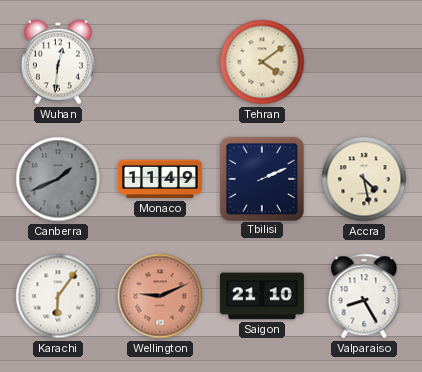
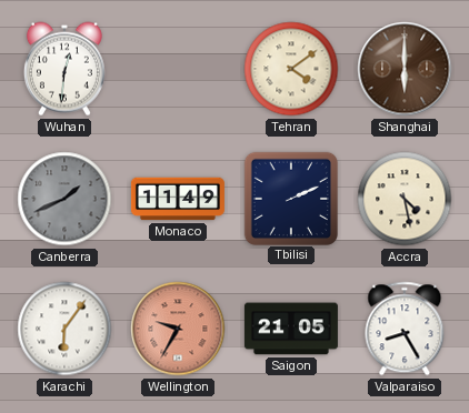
Shanghai: none -> 6:00 (405, 69)
Wellington: 9:11 -> 9:35 (178, 329)
Saigon: 21:10 -> 21:05 (291, 329)
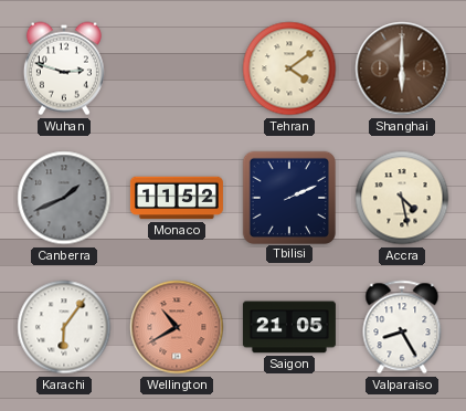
Wuhan: 12:31 -> 2:48 (64, 68)
Monaco: 11:49 -> 11:52 (177, 198)
Wellington: 9:35 -> 10:40 (177, 327)
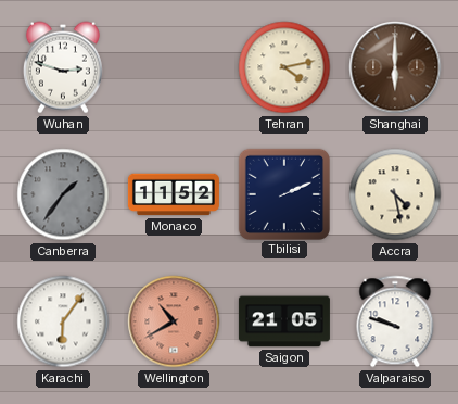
Tehran: 4:09 -> 4:13 (284, 67)
Canberra: 1:41 -> 1:36 (63, 194)
Valparaiso: 8:25 -> 9:48 (395, 321)
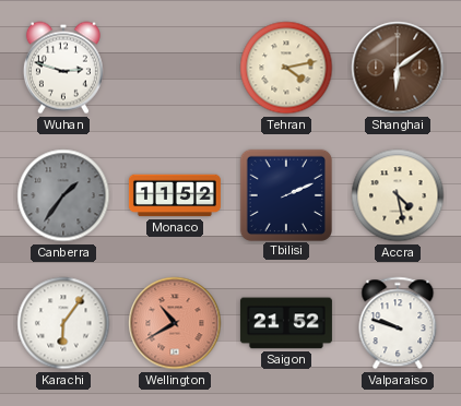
Shanghai: 6:00 -> 6:09 (398, 68)
Saigon: 21:05 -> 21:52 (286, 323)
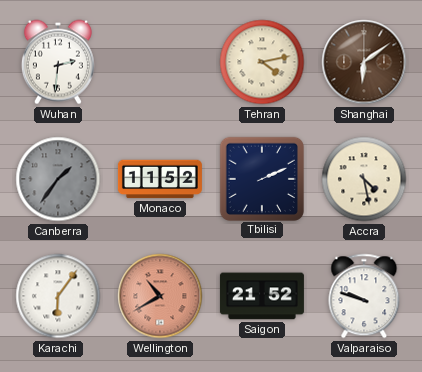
Wuhan: 2:48 -> 2:31 (58, 62)
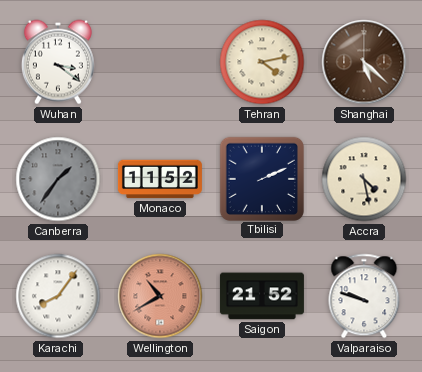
Wuhan: 2:31 -> 3:21 (58, 62)
Shanghai: 6:09 -> 5:22 (364, 62)
Karachi: 6:06 -> 8:06 (58, 296)
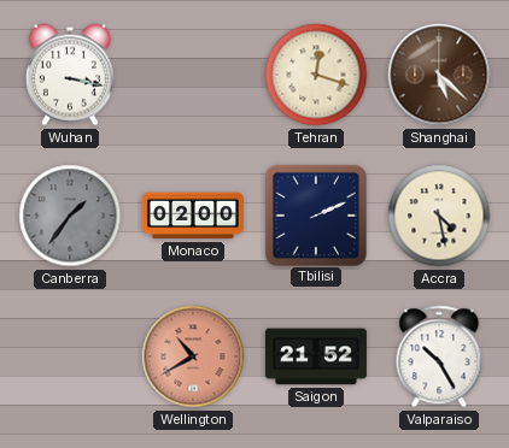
Wuhan: 3:21 -> 3:17 (70, 75)
Tehran: 4:13 -> 12:18 (316, 75)
Monaco: 11:52 -> 02:00 (193, 216)
Karachi: 8:06 -> none (58, 296)
Valparaiso: 9:48 -> 10:25 (439, 356)
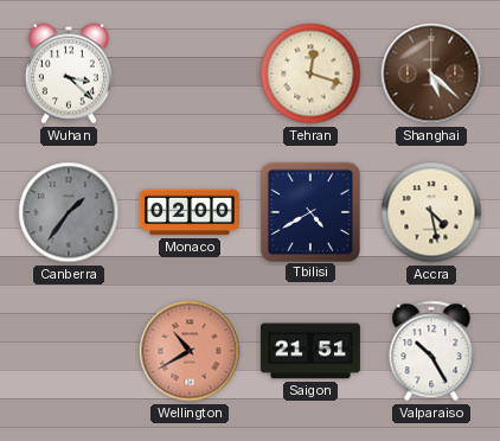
Wuhan: 3:17 -> 3:22 (69, 73)
Tbilisi: 2:11 -> 4:40 (309, 211)
Saigon: 21:52 -> 21:51 (310, 351)
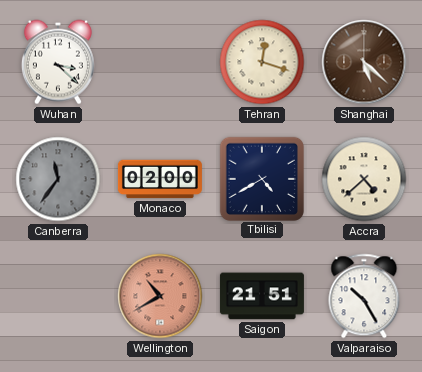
Canberra: 1:36 -> 11:36 (58, 179)
Accra: 4:28 -> 4:38 (364, 179)
